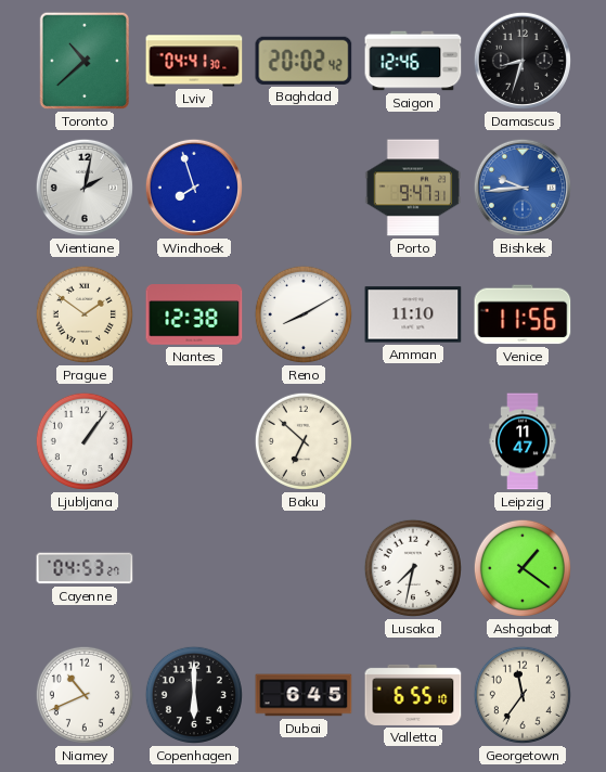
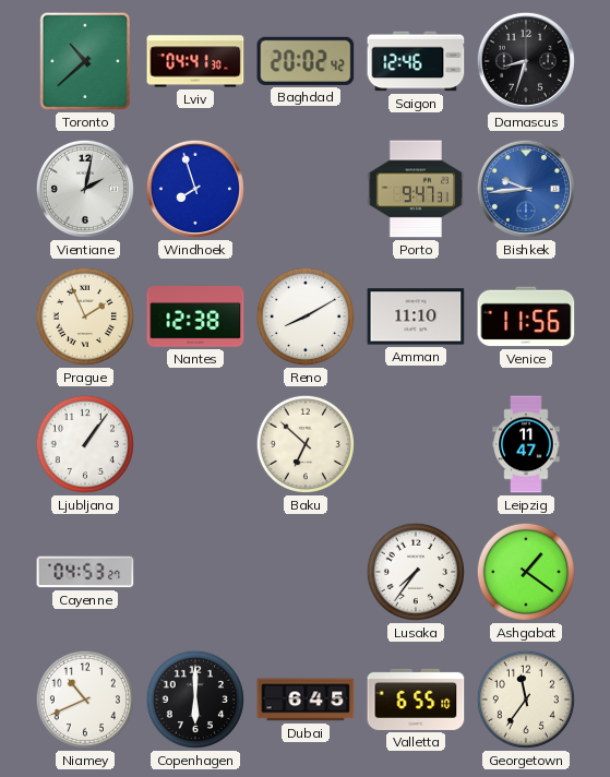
Prague: 1:51 -> 1:56 (85, 316)
Lusaka: 7:32 -> 7:36 (416, 572)
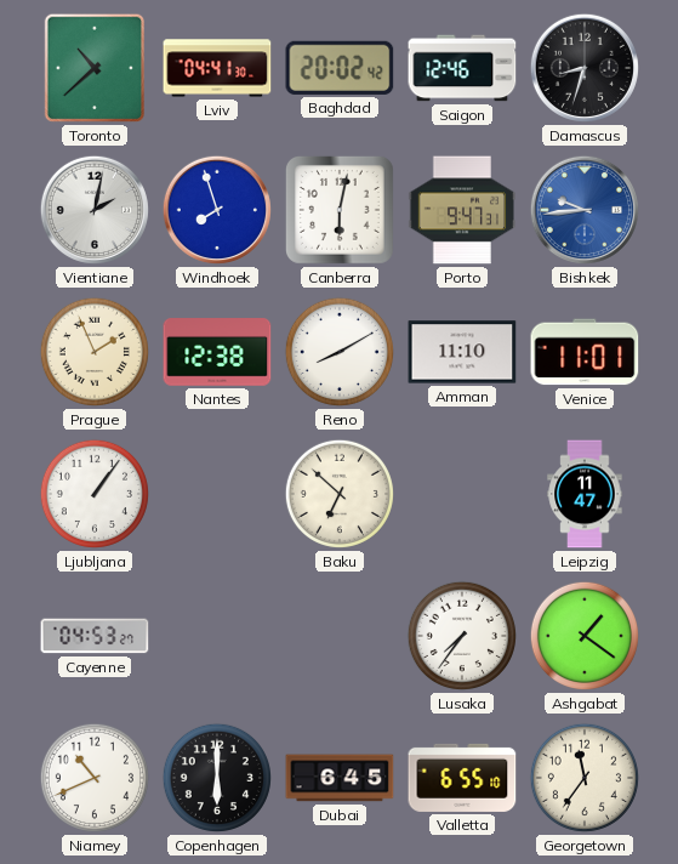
Canberra: none -> 6:02 (340, 210)
Venice: 11:56 -> 11:01 (585, 352)
